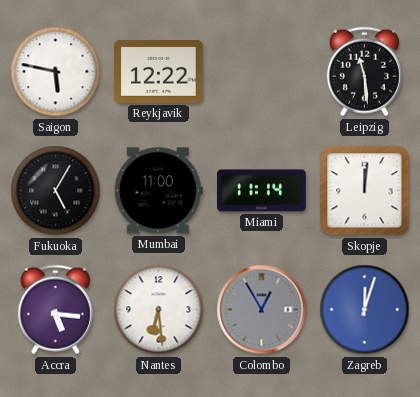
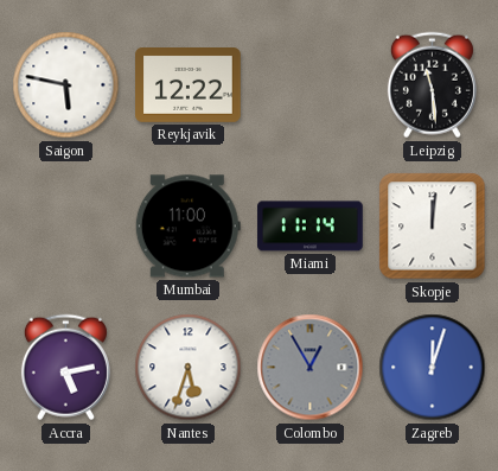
Fukuoka: 5:05 -> none (56, 191)
Accra: 5:16 -> 5:13 (65, 368)
Nantes: 6:29 -> 5:33 (189, 368)
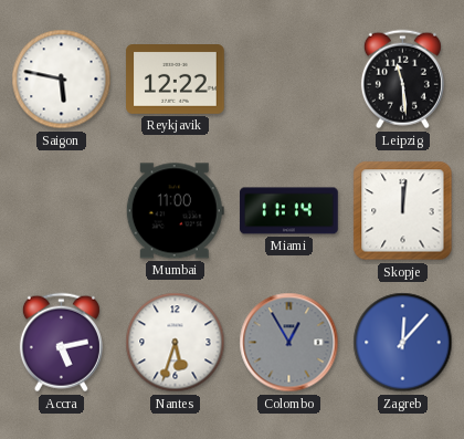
Zagreb: 12:03 -> 12:07 (403, 343)
